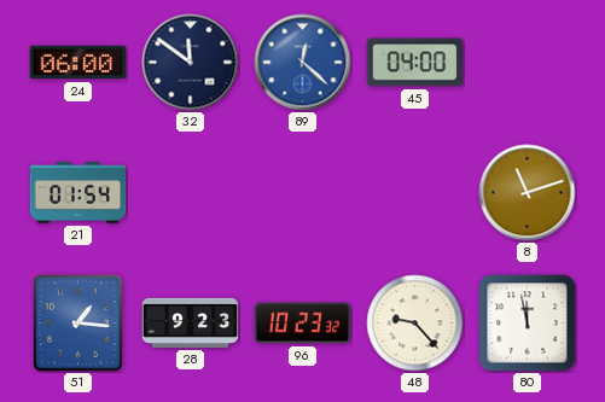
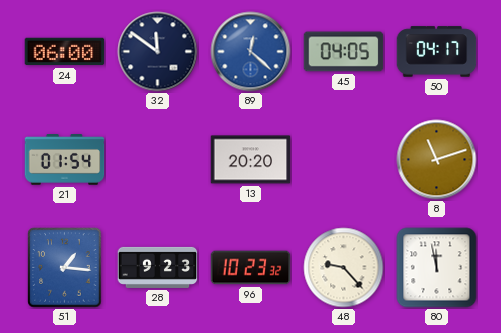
45: 04:00 -> 04:05 (344, 52)
50: none -> 04:17 (437, 52)
13: none -> 20:20 (251, 160)
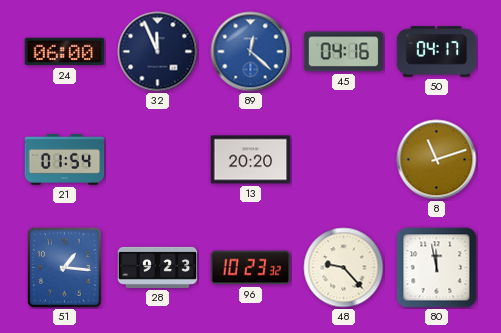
32: 11:51 -> 11:56 (158, 52)
45: 04:05 -> 04:16 (344, 52)
